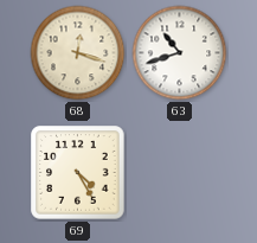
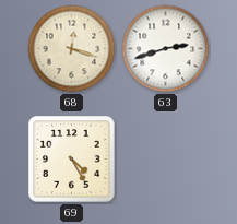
63: 10:42 -> 2:42 (166, 49)
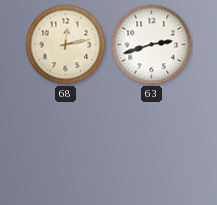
68: 12:18 -> 12:13 (66, 45)
69: 4:25 -> none (72, 160)
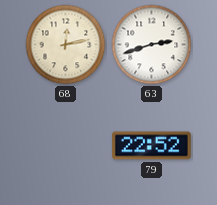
79: none -> 22:52 (151, 146)
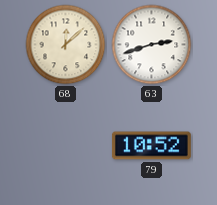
68: 12:13 -> 12:08 (66, 45)
79: 22:52 -> 10:52 (151, 146)
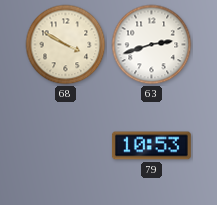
68: 12:08 -> 3:50 (66, 45)
79: 10:52 -> 10:53 (151, 146)
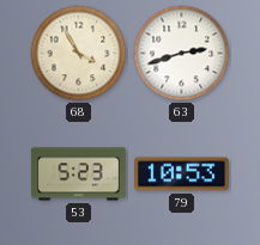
68: 3:50 -> 3:55 (79, 54)
53: none -> 5:23 (79, 174)
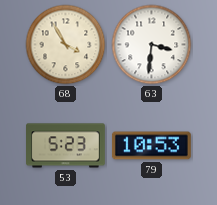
63: 2:42 -> 3:31 (152, 45)
